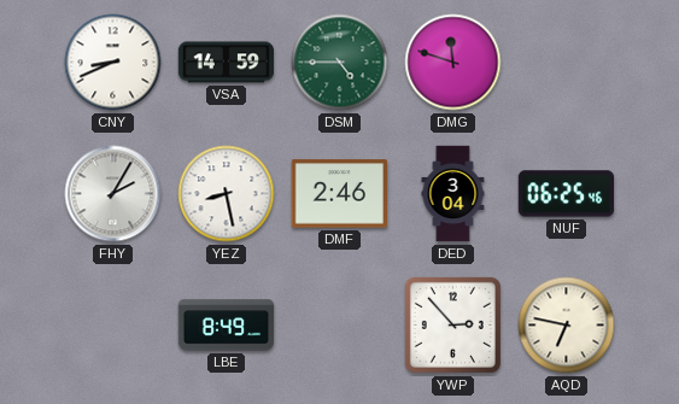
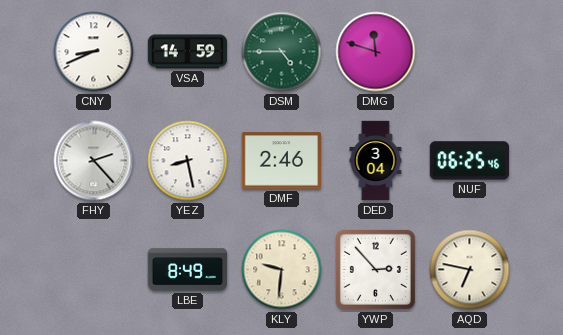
FHY: 2:05 -> 2:23 (94, 161)
KLY: none -> 9:31 (282, 270)
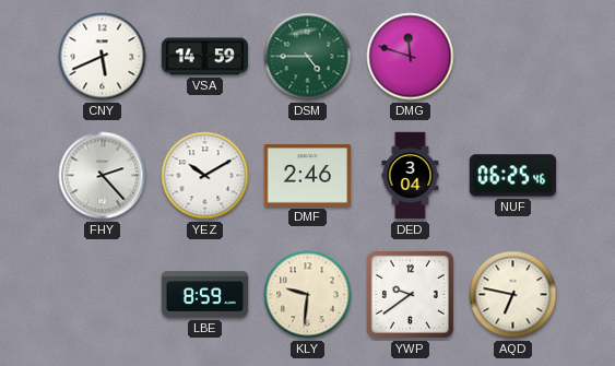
CNY: 8:41 -> 5:41 (103, 57)
YEZ: 8:28 -> 10:10 (205, 176)
LBE: 8:49 -> 8:59 (205, 295)
YWP: 2:53 -> 9:39 (410, 294)
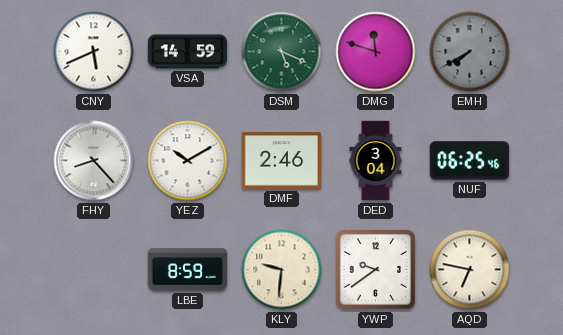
DSM: 4:45 -> 5:19 (282, 52)
EMH: none -> 7:40 (470, 52)
FHY: 2:23 -> 8:23 (94, 161)
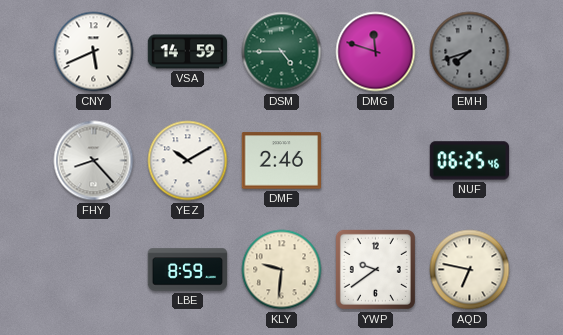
DSM: 5:19 -> 4:45 (282, 52)
EMH: 7:40 -> 7:42 (470, 52)
DED: 3:04 -> none (376, 161)
